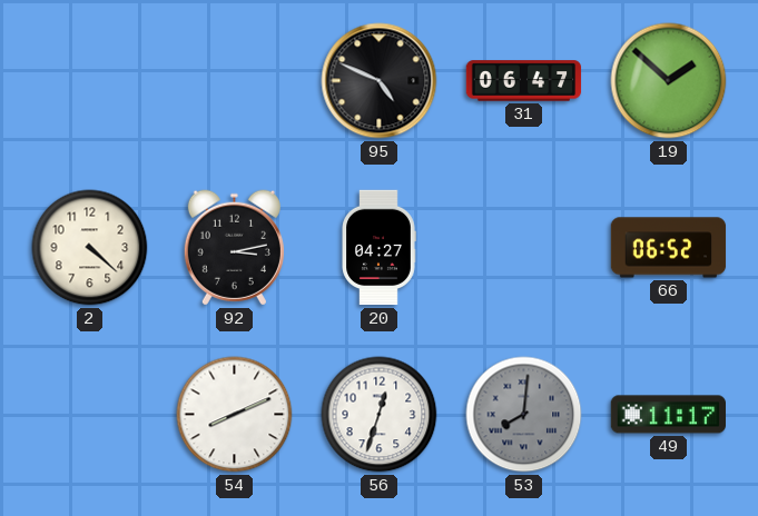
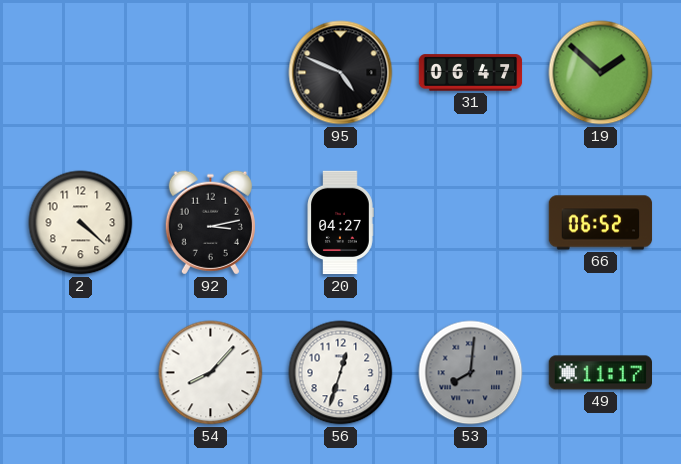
54: 8:11 -> 8:07 (211, 373)
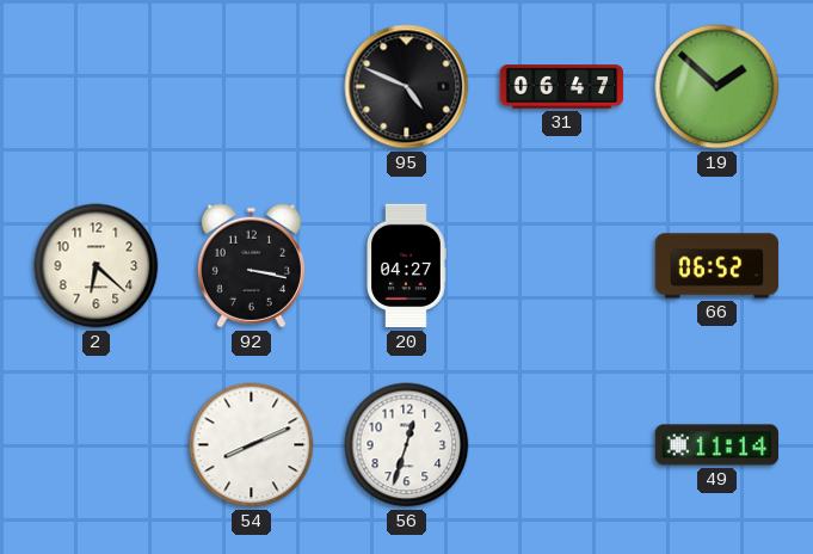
2: 4:22 -> 6:22 (97, 266)
92: 3:13 -> 3:17 (251, 266)
54: 8:07 -> 8:11 (252, 445)
53: 8:01 -> none (471, 373)
49: 11:17 -> 11:14 (717, 445)
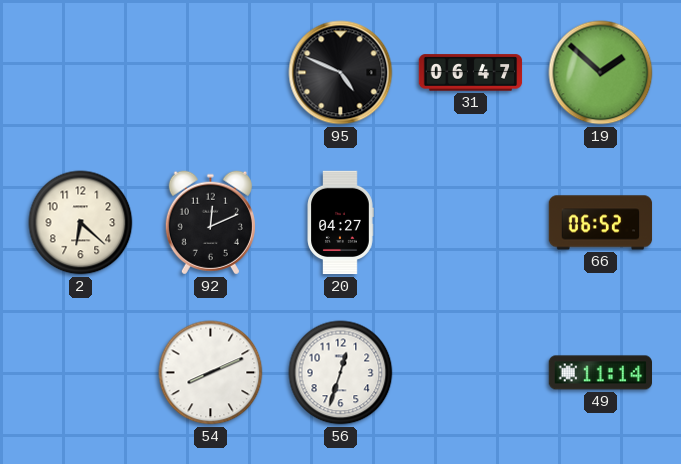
92: 3:17 -> 12:11 (210, 223)
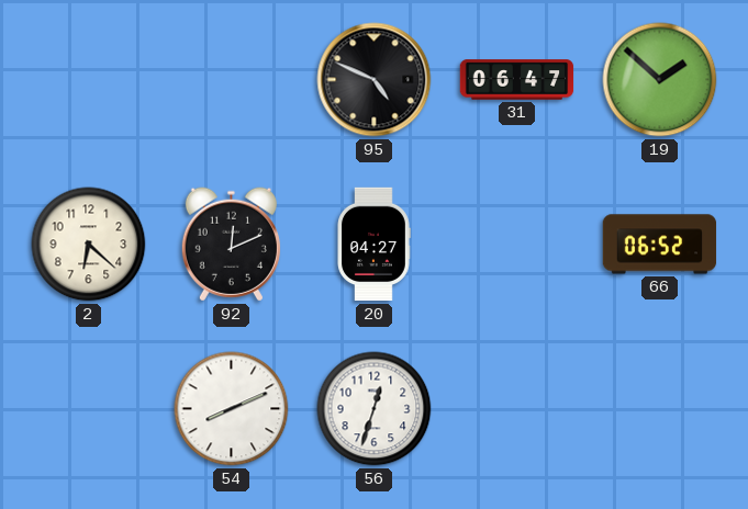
49: 11:14 -> none (601, 373)
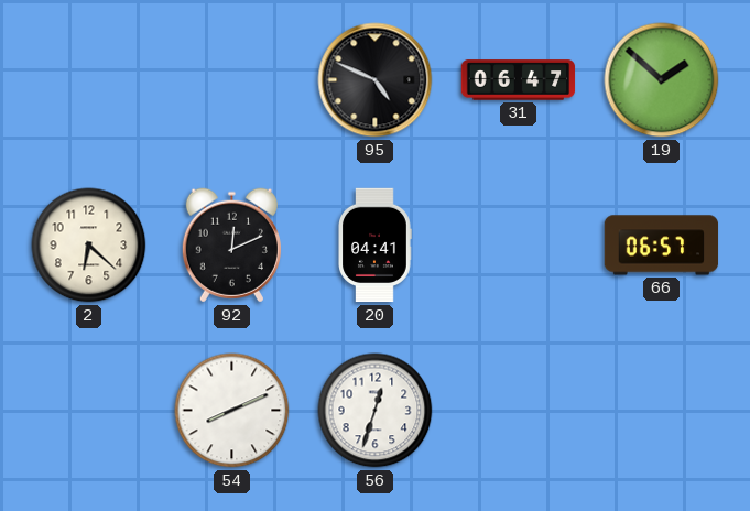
20: 04:27 -> 04:41 (374, 246)
66: 06:52 -> 06:57 (662, 246)
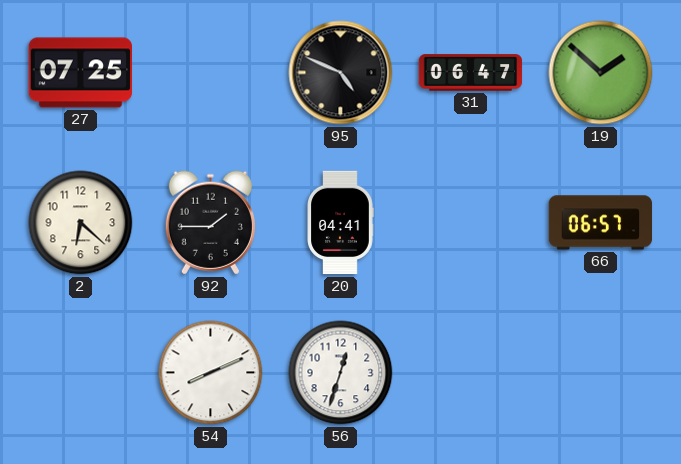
27: none -> 07:25 (80, 73)
92: 12:11 -> 1:45 (210, 223)
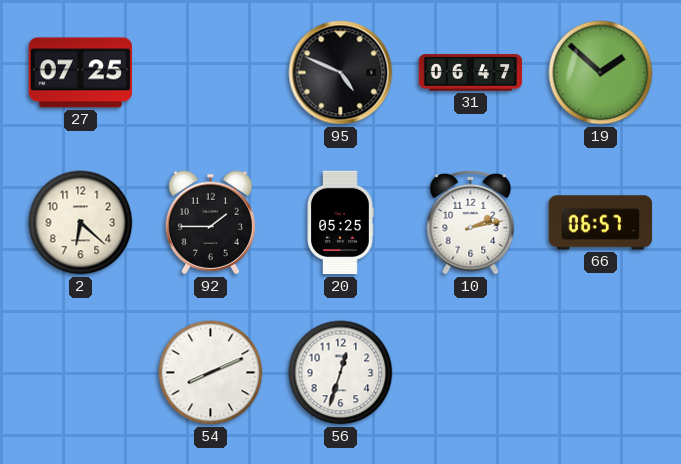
20: 04:41 -> 05:25 (340, 223)
10: none -> 2:13 (471, 223)
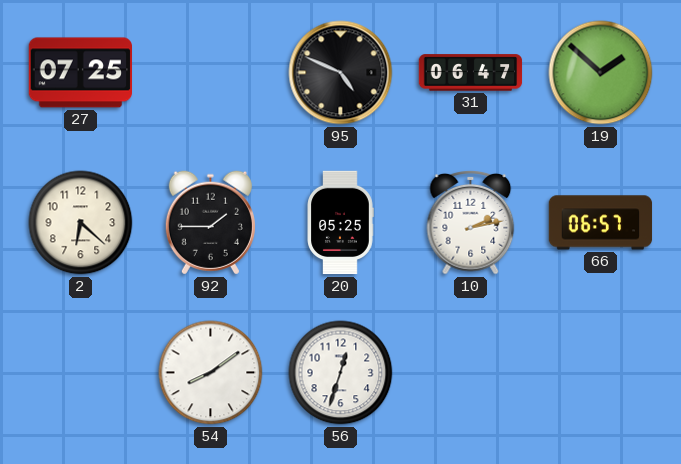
54: 8:11 -> 8:09 (211, 373)
